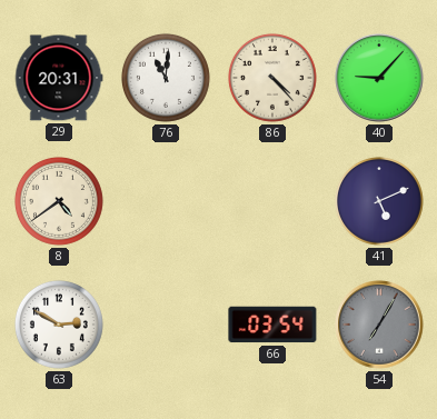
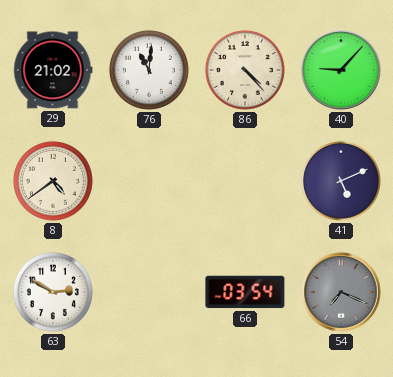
29: 20:31 -> 21:02 (53, 70)
54: 7:05 -> 7:19 (341, 292)
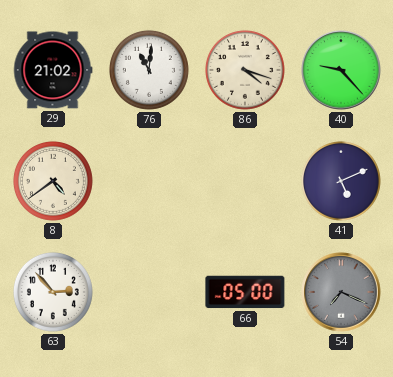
86: 4:23 -> 4:18 (245, 70)
40: 9:07 -> 9:23 (341, 70)
63: 2:50 -> 2:53 (53, 292)
66: 03:54 -> 05:00 (245, 292)
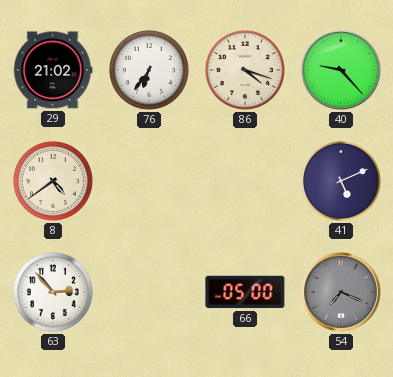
76: 11:01 -> 6:36 (149, 70)
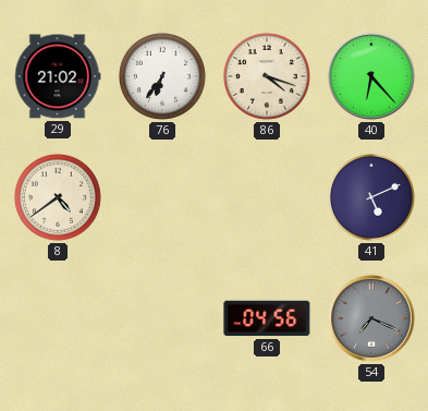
40: 9:23 -> 6:23 (371, 76)
63: 2:53 -> none (53, 292)
66: 05:00 -> 04:56 (267, 318)
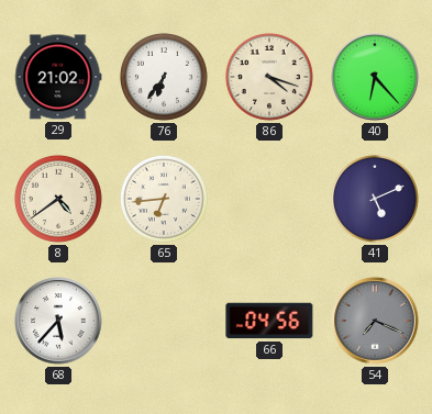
65: none -> 6:44 (164, 199)
68: none -> 5:37 (58, 321)
